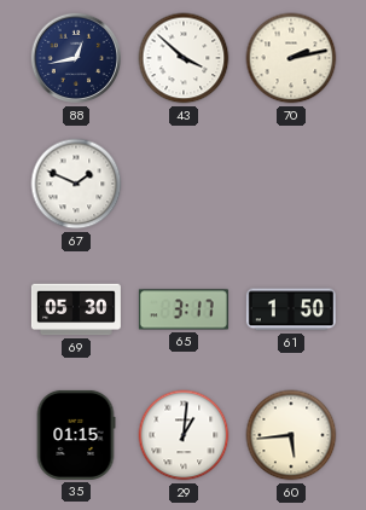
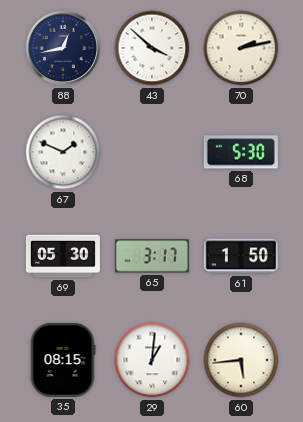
68: none -> 5:30 (241, 152)
35: 01:15 -> 08:15 (63, 360)
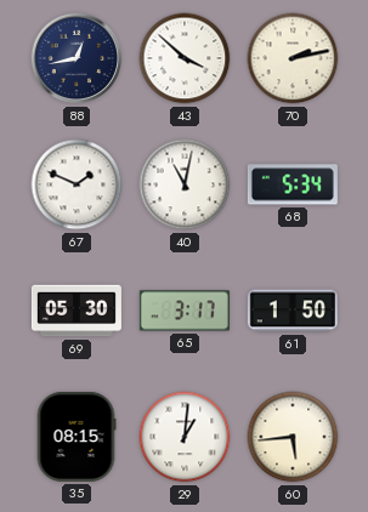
40: none -> 11:02 (185, 184)
68: 5:30 -> 5:34 (293, 184)
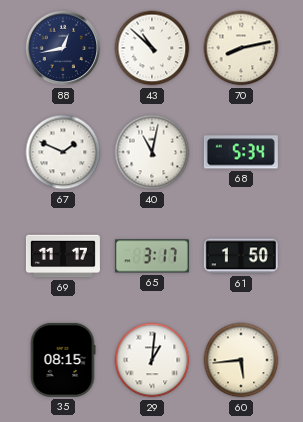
43: 3:52 -> 10:52 (152, 48)
70: 2:13 -> 8:13 (241, 48)
69: 05:30 -> 11:17 (63, 256)
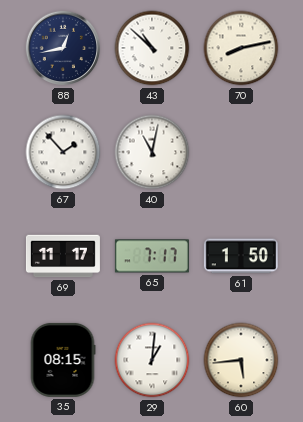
67: 1:49 -> 1:53 (63, 152)
68: 5:34 -> none (241, 152)
65: 3:17 -> 7:17 (152, 256)
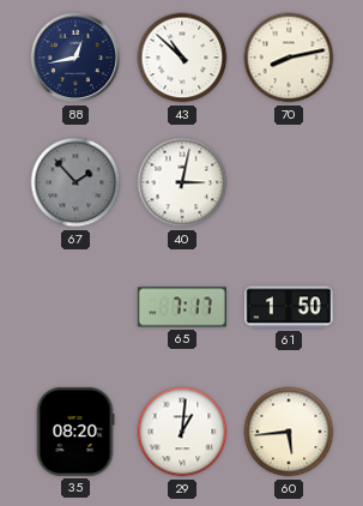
67 dial: white -> grey (75, 182)
40: 11:02 -> 3:02 (182, 182)
69: 11:17 -> none (63, 256)
35: 08:15 -> 08:20 (75, 432)
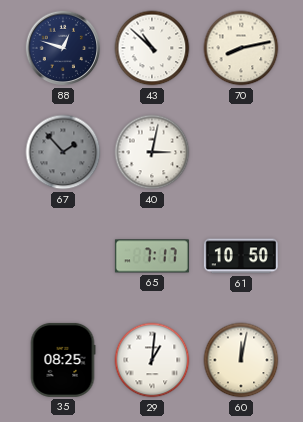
88: 12:43 -> 12:48 (63, 48)
61: 1:50 -> 10:50 (241, 256)
35: 08:20 -> 08:25 (63, 360)
60: 5:44 -> 12:02 (241, 360)
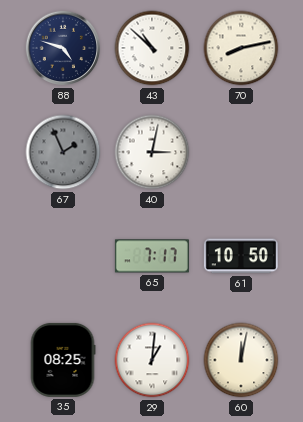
88: 12:48 -> 4:48 (63, 48)
67: 1:53 -> 1:56 (63, 152)
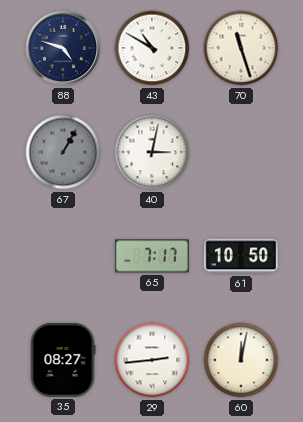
43: 10:52 -> 10:50 (152, 48)
70: 8:13 -> 11:27 (241, 48)
67: 1:56 -> 1:05 (63, 152)
35: 08:25 -> 08:27 (63, 360)
29: 1:01 -> 2:44 (152, 360)
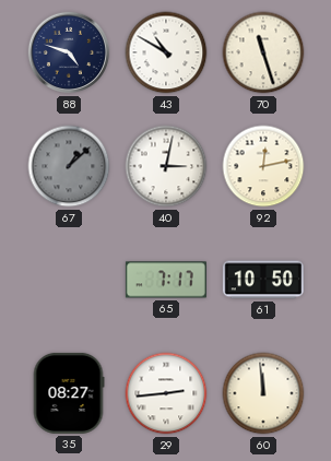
67: 1:05 -> 1:08 (69, 166)
92: none -> 12:13 (263, 166)
60: 12:02 -> 11:59 (263, 393)
